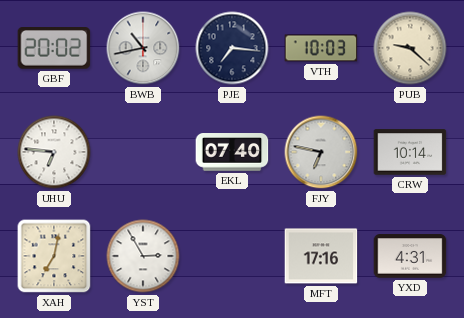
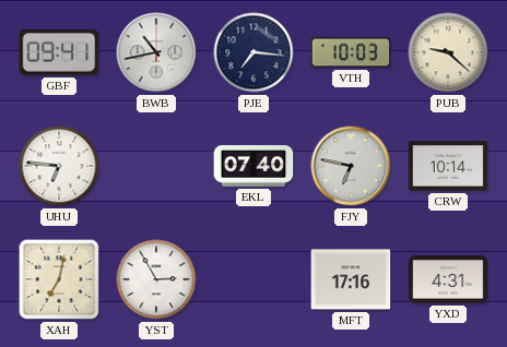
GBF: 20:02 -> 09:41 (59, 52)
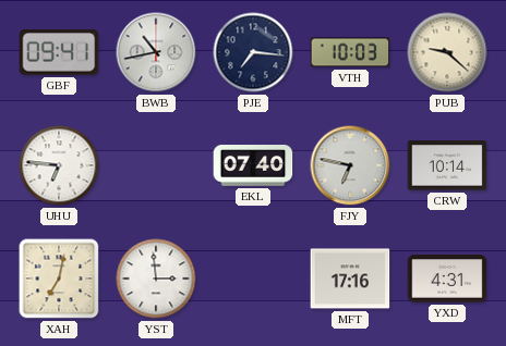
YST: 2:55 -> 2:59 (156, 279)
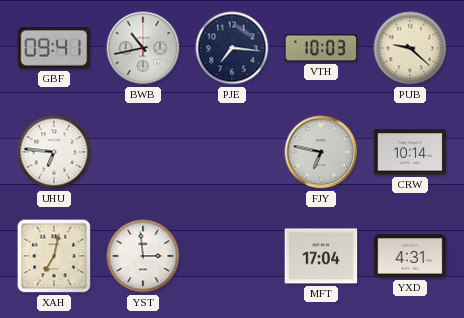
EKL: 07:40 -> none (253, 165)
MFT: 17:16 -> 17:04 (321, 256)
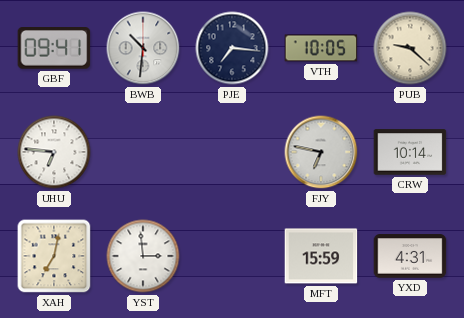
BWB: 10:43 -> 10:31 (143, 48)
VTH: 10:03 -> 10:05 (321, 48)
MFT: 17:04 -> 15:59 (321, 256)
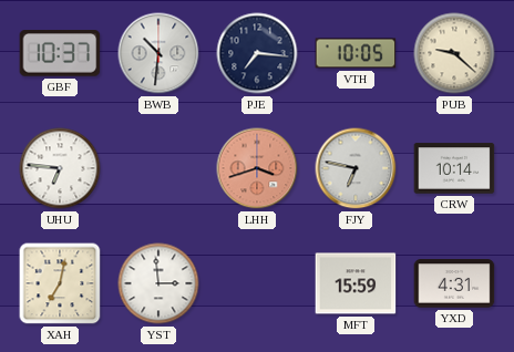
GBF: 09:41 -> 10:37 (60, 53)
LHH: none -> 3:42 (257, 168)
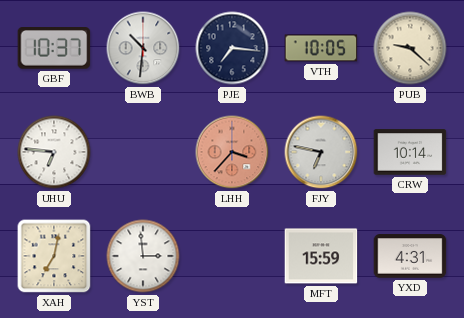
LHH: 3:42 -> 3:37 (232, 152)
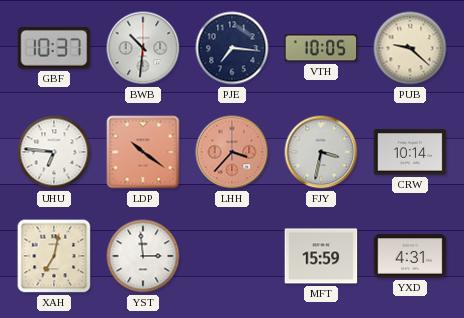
LDP: none -> 10:21 (143, 152)
FJY: 6:47 -> 3:32 (321, 152)
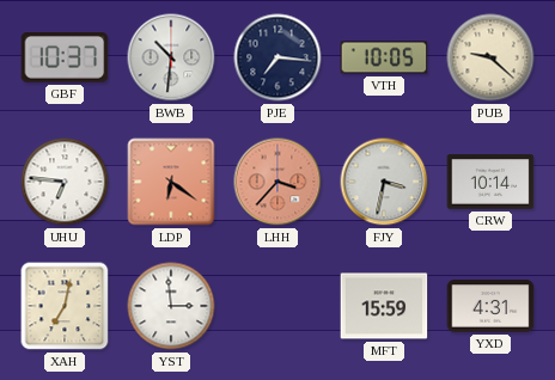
LDP: 10:21 -> 6:21 (171, 182)
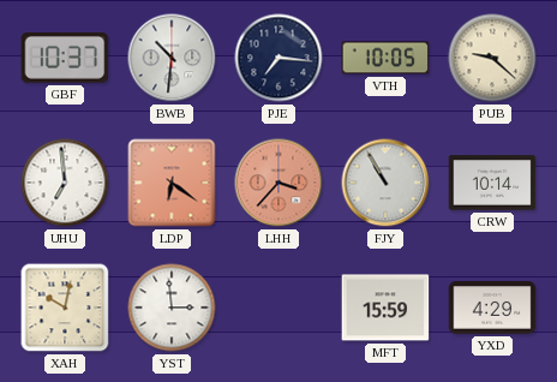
UHU: 6:46 -> 6:59 (65, 183)
FJY: 3:32 -> 10:55 (385, 183)
XAH: 7:02 -> 10:02 (65, 308)
YXD: 4:31 -> 4:29 (492, 308)
